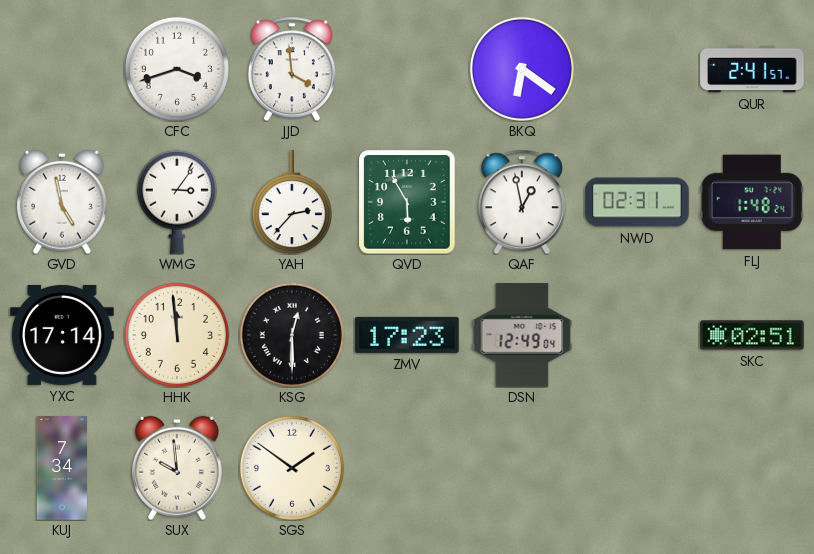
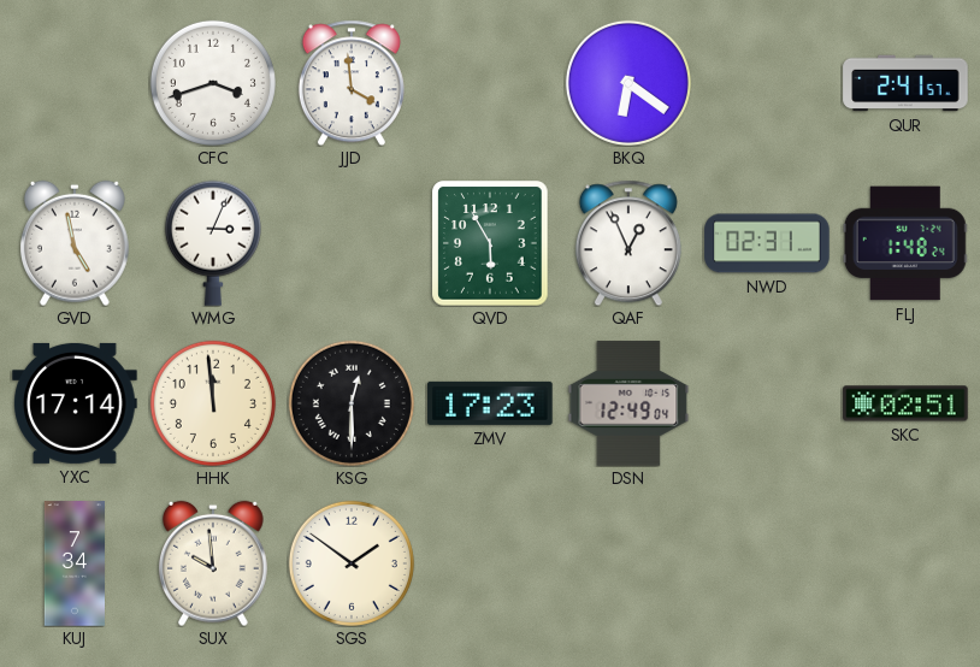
WMG: 3:06 -> 3:04 (213, 243)
YAH: 2:37 -> none (292, 202)
QAF: 12:58 -> 12:56 (628, 243)
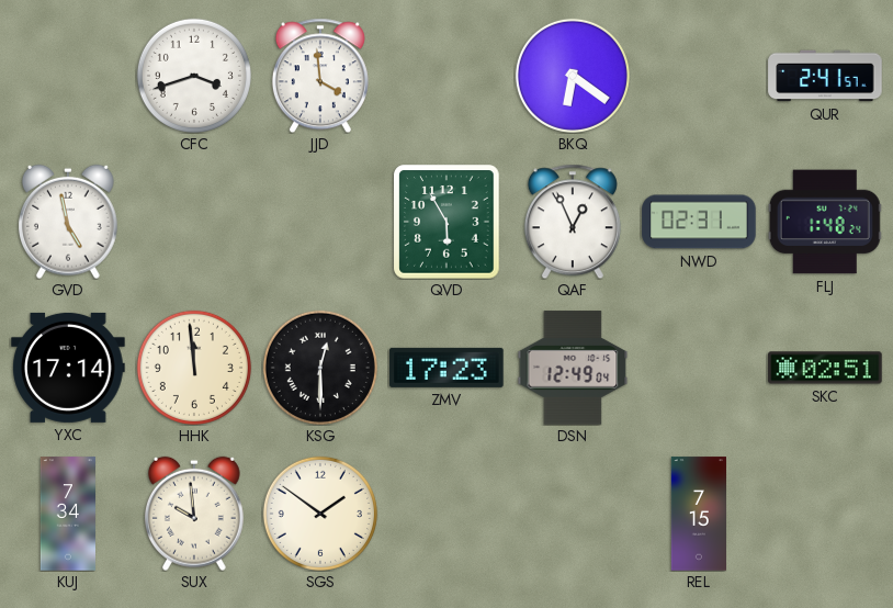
WMG: 3:04 -> none (213, 243)
REL: none -> 7:15 (698, 514)
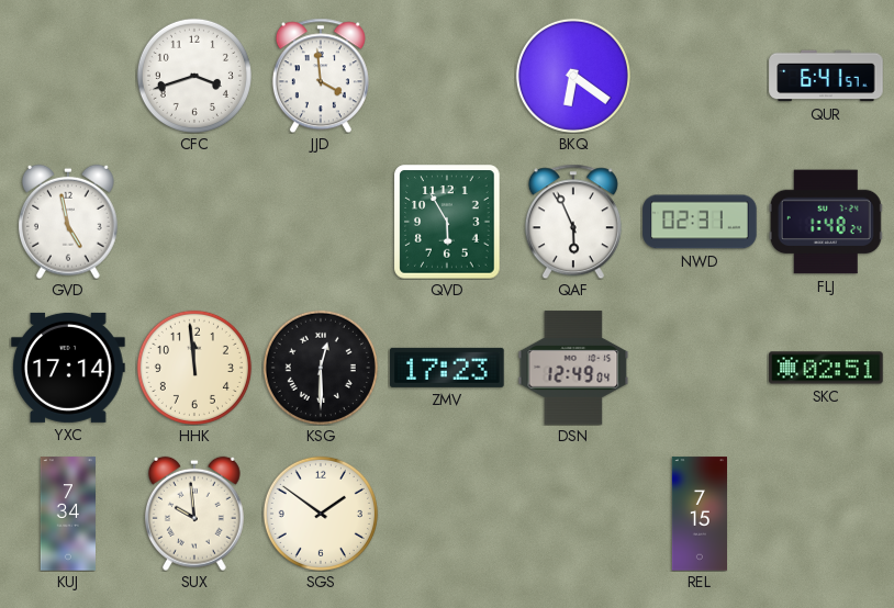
QUR: 2:41 -> 6:41 (826, 76)
QAF: 12:56 -> 5:56 (573, 222)
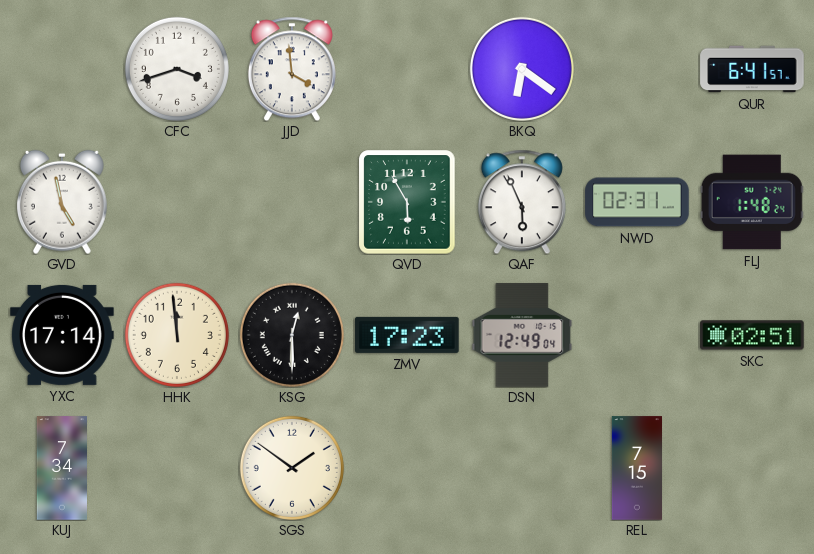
SUX: 9:59 -> none (194, 514)
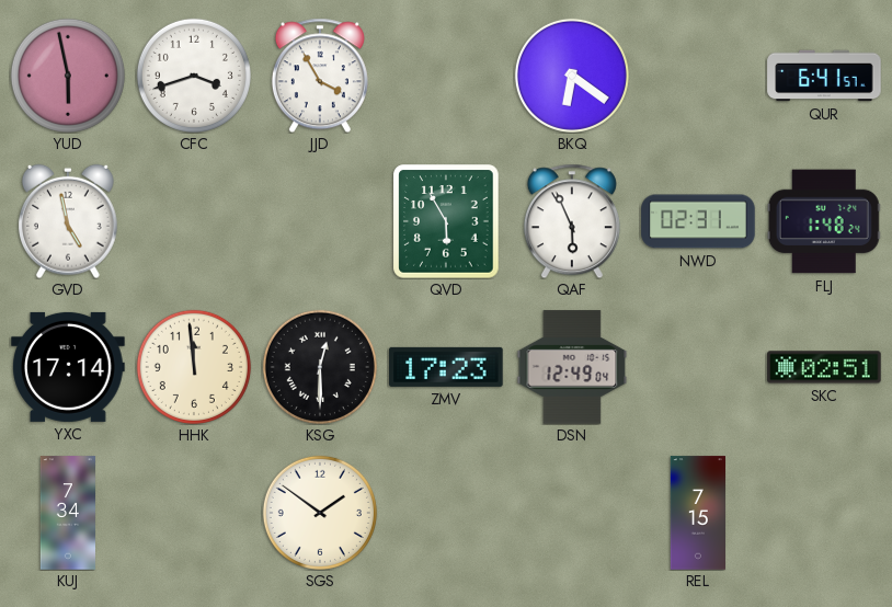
YUD: none -> 5:58 (68, 76)
JJD: 3:59 -> 3:55 (320, 76)
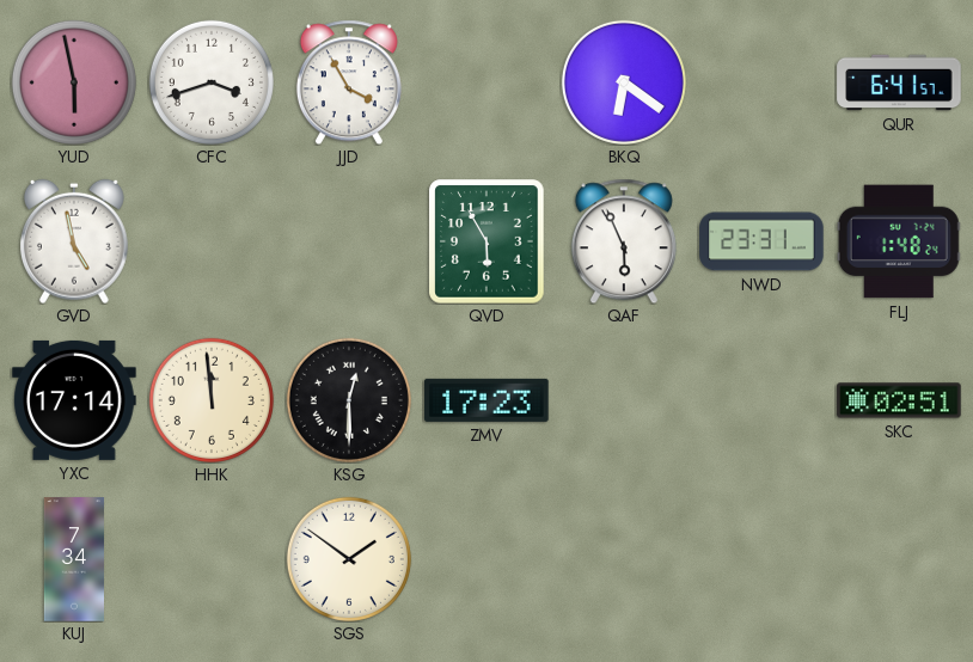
NWD: 02:31 -> 23:31 (761, 241)
DSN: 12:49 -> none (572, 367)
REL: 7:15 -> none (697, 513)
